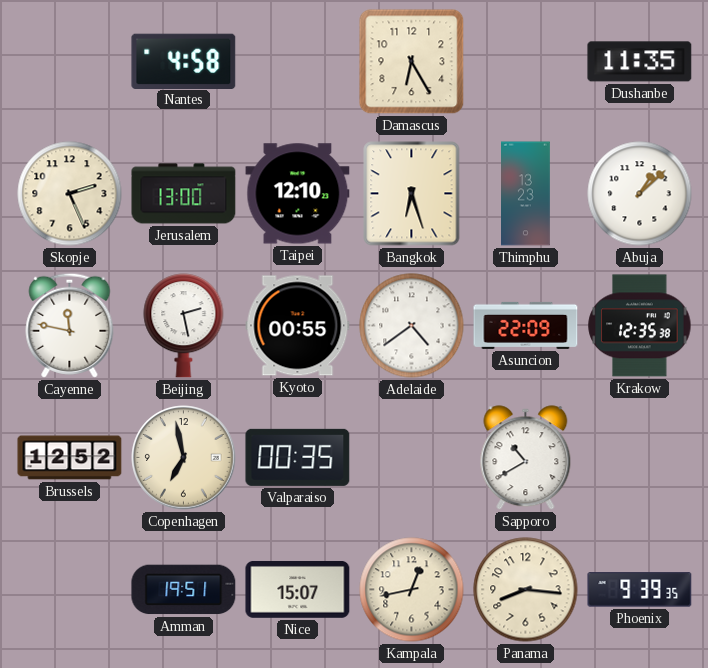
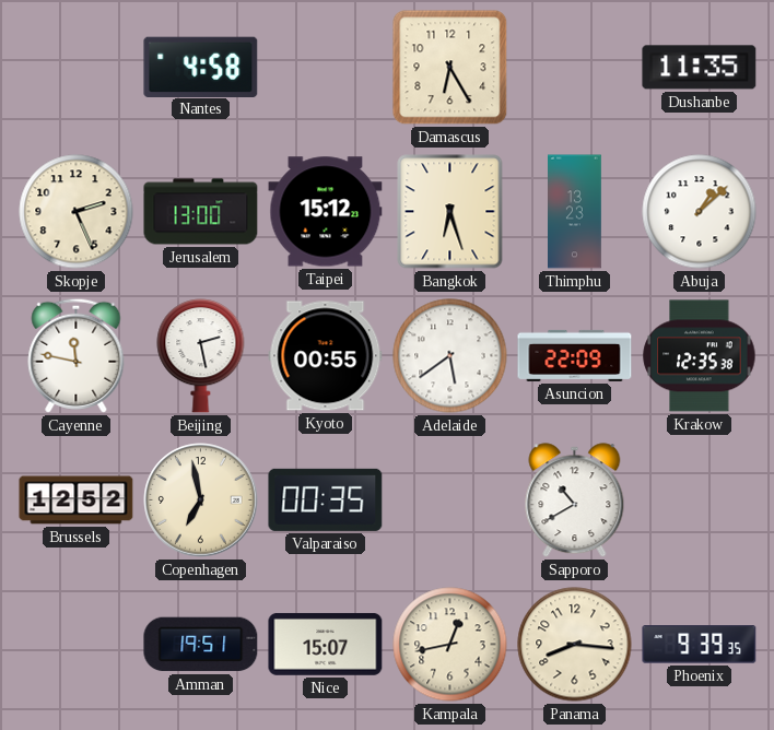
Taipei: 12:10 -> 15:12 (326, 212)
Adelaide: 4:39 -> 5:39 (450, 356)
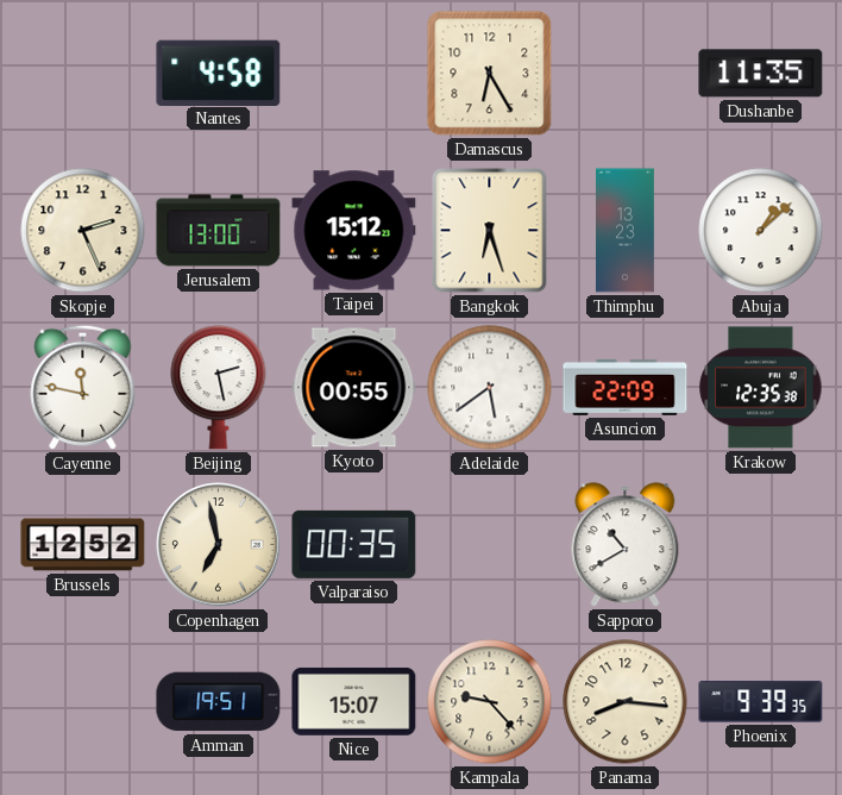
Kampala: 12:43 -> 9:23 (490, 702)
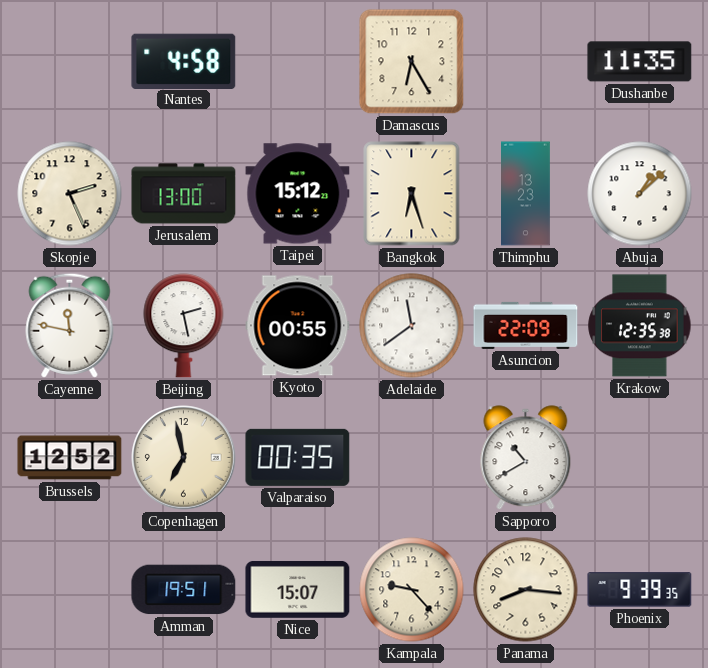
Adelaide: 5:39 -> 11:39 (412, 326)
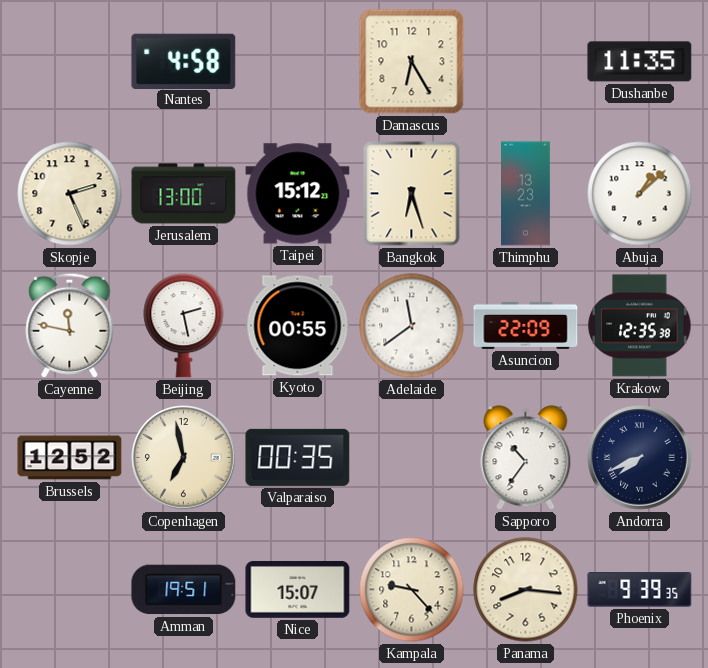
Sapporo: 10:40 -> 10:36 (526, 458)
Andorra: none -> 7:41 (640, 458)
